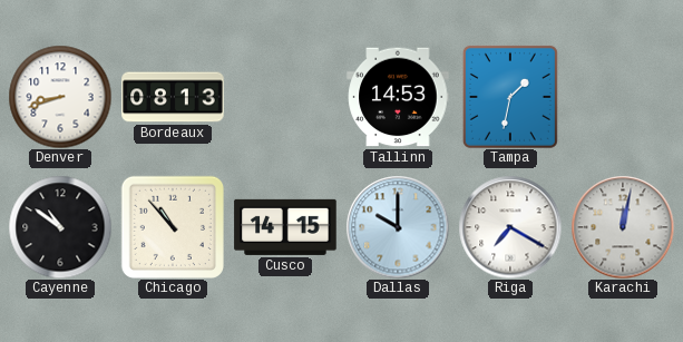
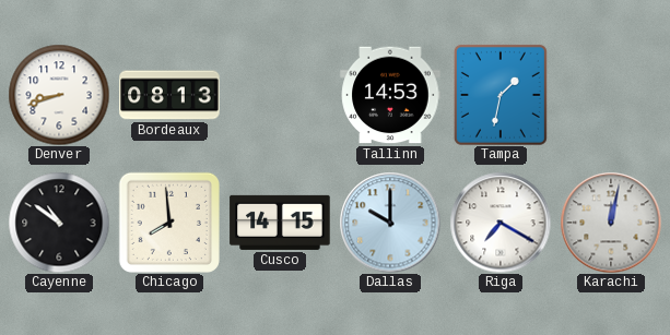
Chicago: 10:53 -> 7:59 (168, 222)
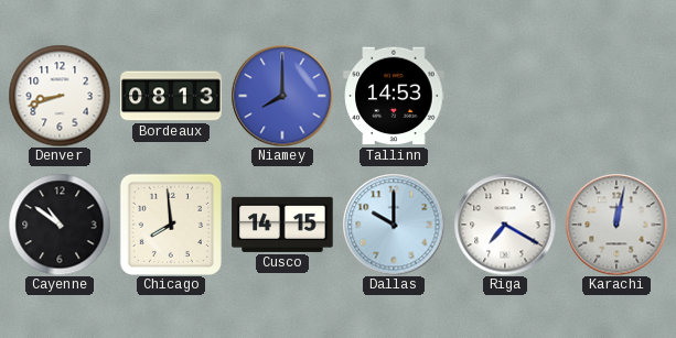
Niamey: none -> 8:00 (282, 96)
Tampa: 1:32 -> none (501, 95)
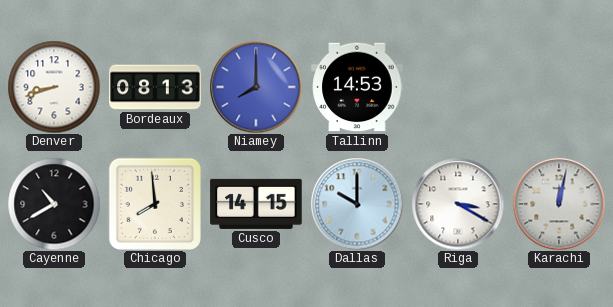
Cayenne: 10:51 -> 10:40 (54, 204)
Riga: 7:20 -> 3:20 (458, 204)
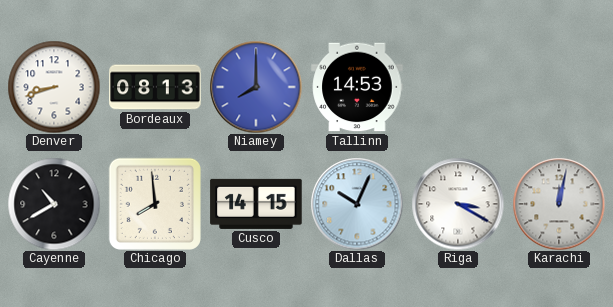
Dallas: 10:00 -> 10:04 (357, 204)
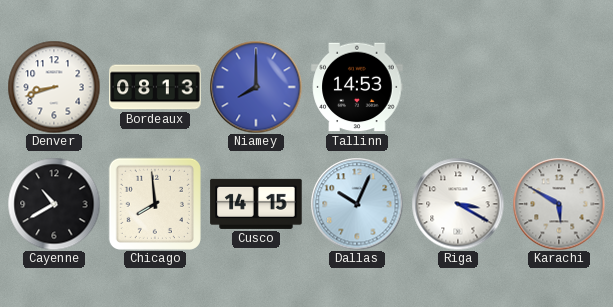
Karachi: 12:02 -> 5:50 (559, 204)
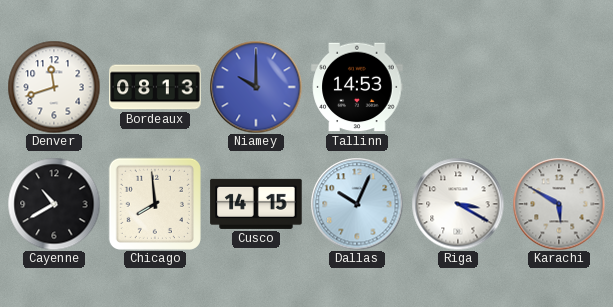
Denver: 8:42 -> 11:42 (54, 87)
Niamey: 8:00 -> 10:00 (256, 87)
